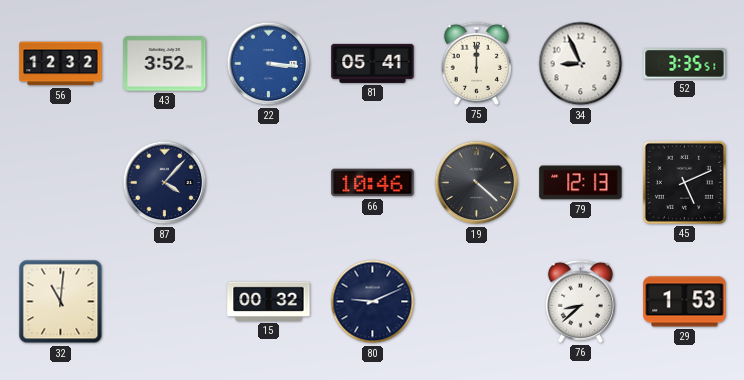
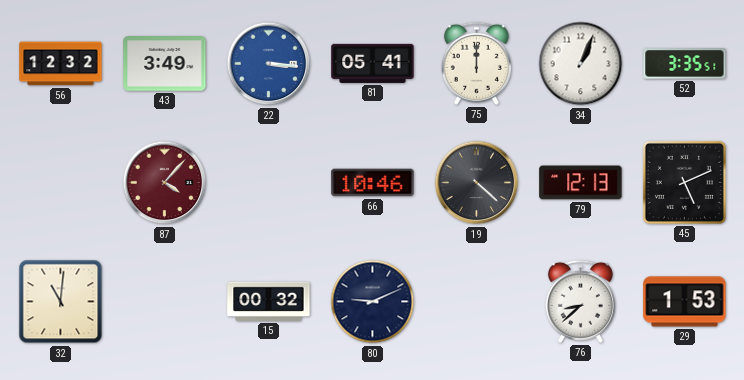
43: 3:52 -> 3:49 (165, 64)
34: 8:56 -> 1:04 (581, 64)
87 dial: navy -> burgundy (165, 183)
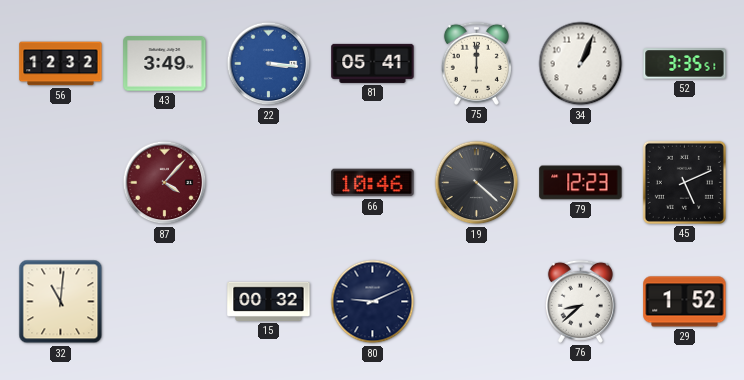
79: 12:13 -> 12:23 (581, 183)
29: 1:53 -> 1:52 (685, 302)
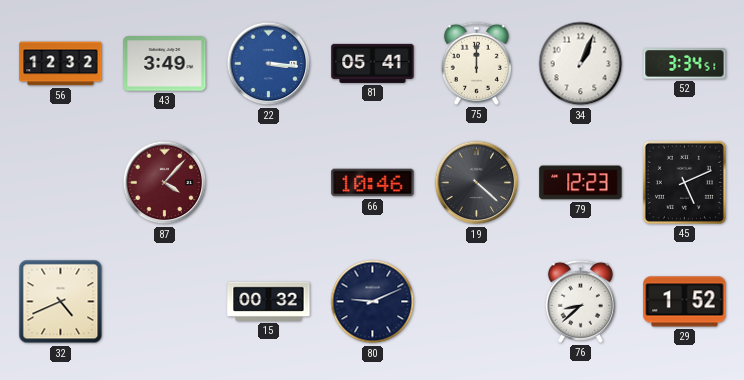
52: 3:35 -> 3:34 (685, 64)
32: 11:01 -> 4:41 (61, 302)
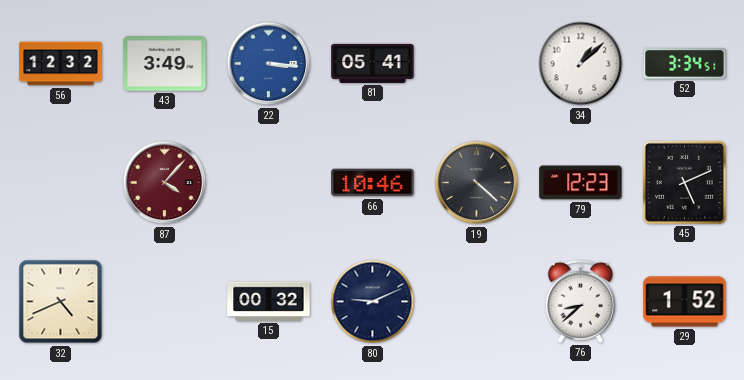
75: 12:00 -> none (476, 63)
34: 1:04 -> 1:08 (581, 64)
